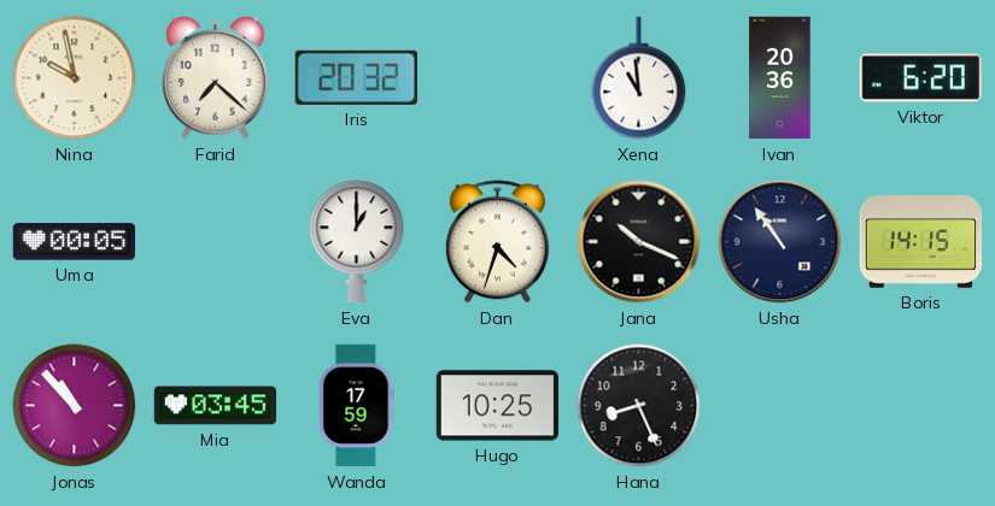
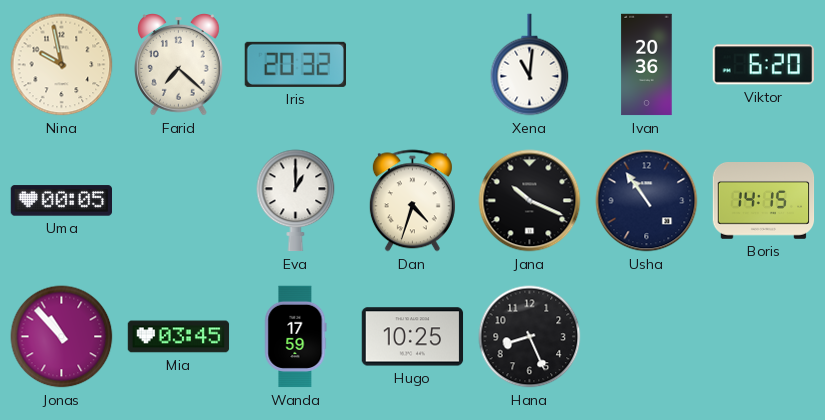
Xena: 10:59 -> 11:01 (530, 65)
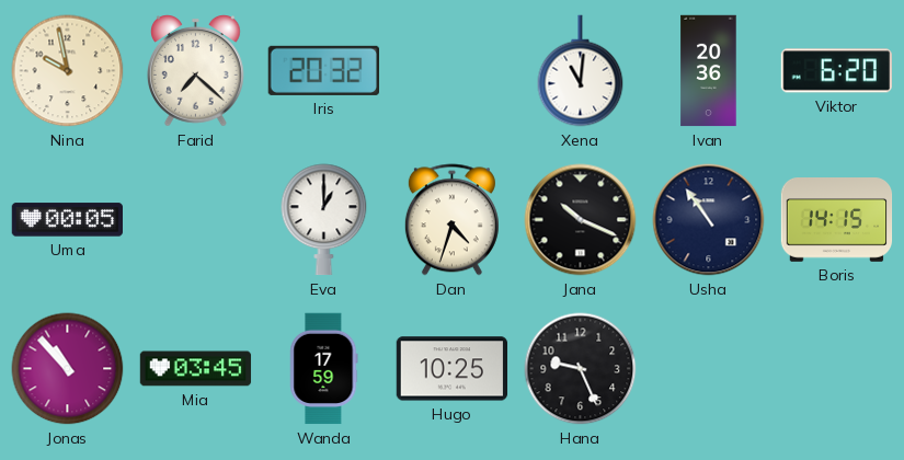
Hana: 8:26 -> 9:26 (581, 369)
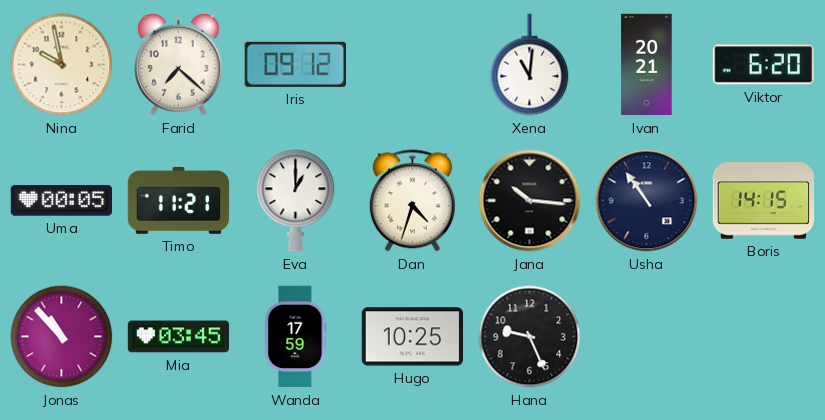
Iris: 20:32 -> 09:12 (295, 64)
Ivan: 20:36 -> 20:21 (647, 65)
Timo: none -> 11:21 (179, 200)
Jana: 10:19 -> 10:16 (530, 201)
